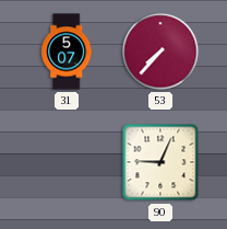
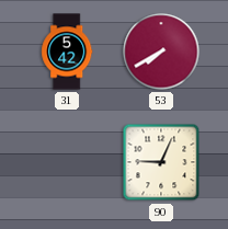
31: 5:07 -> 5:42 (67, 51)
53: 7:37 -> 7:40 (161, 51)
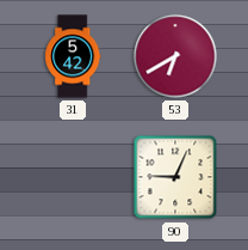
53: 7:40 -> 6:40 (175, 56)
